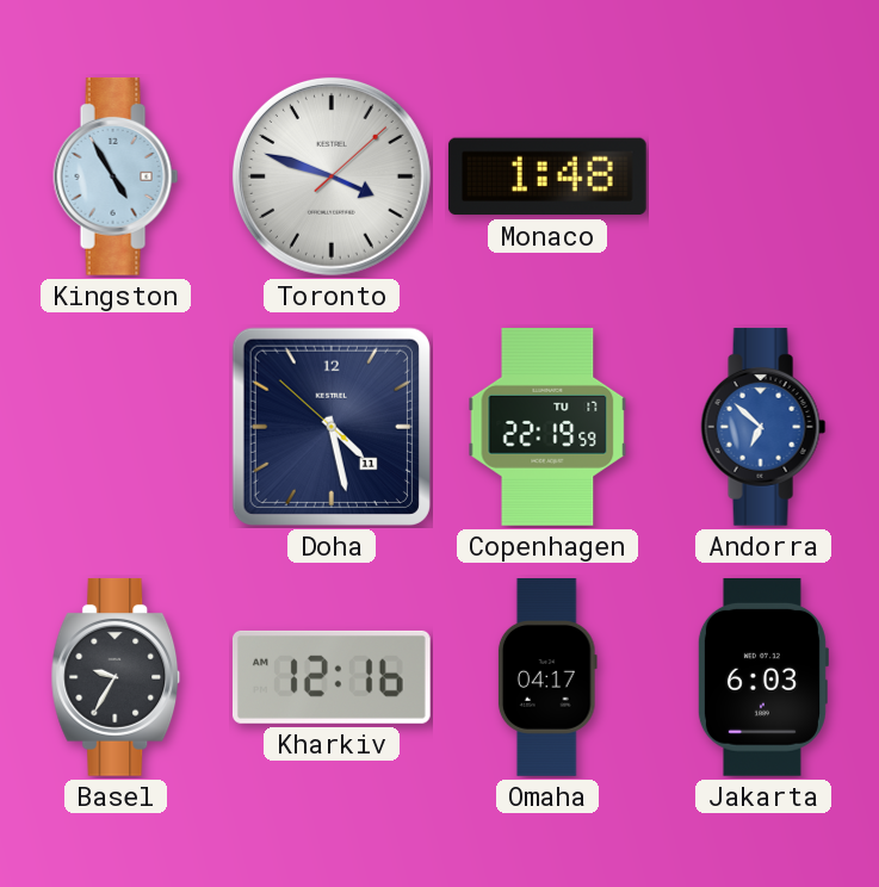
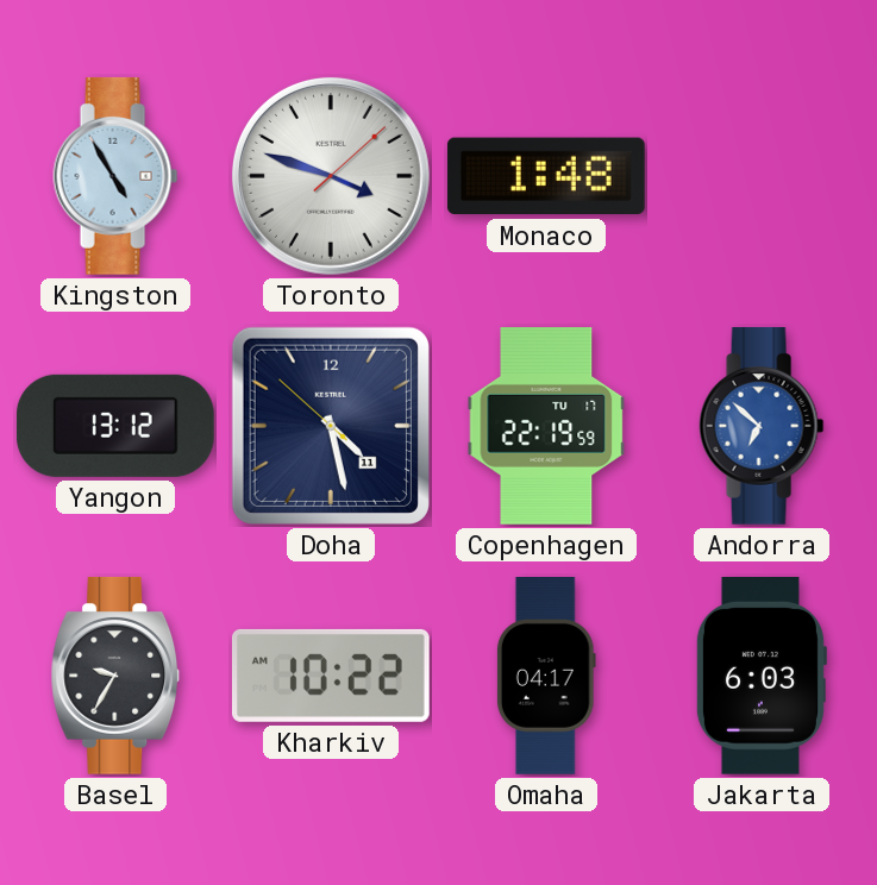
Yangon: none -> 13:12 (115, 426)
Kharkiv: 12:16 -> 10:22 (331, 676)
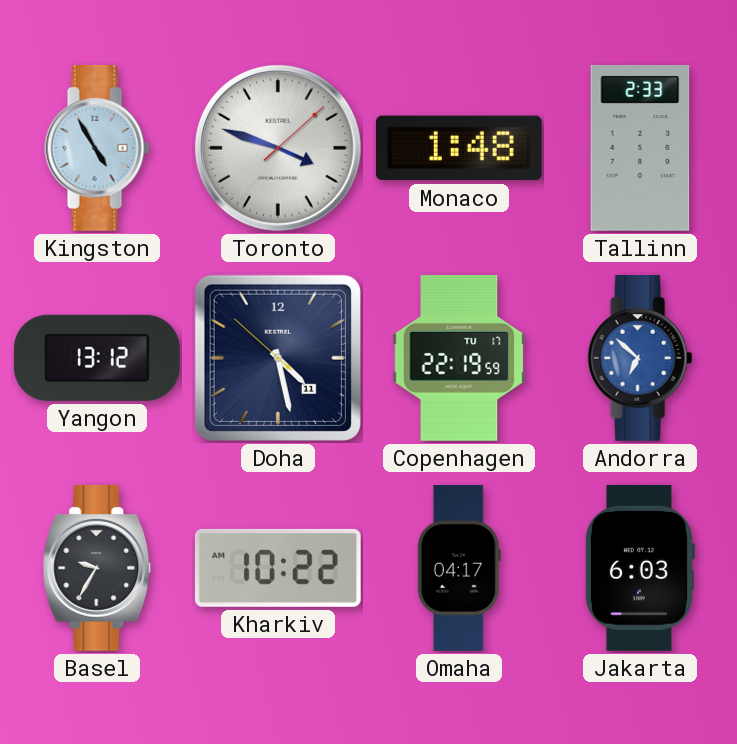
Tallinn: none -> 2:33 (640, 148)
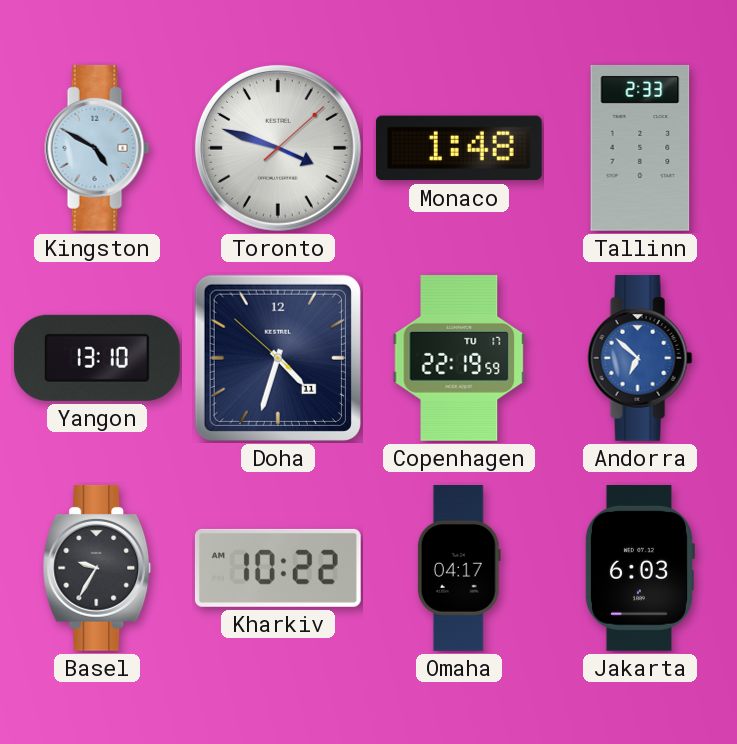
Kingston: 4:55 -> 4:50 (97, 148)
Yangon: 13:12 -> 13:10 (97, 358)
Doha: 4:27 -> 4:32 (278, 358)
